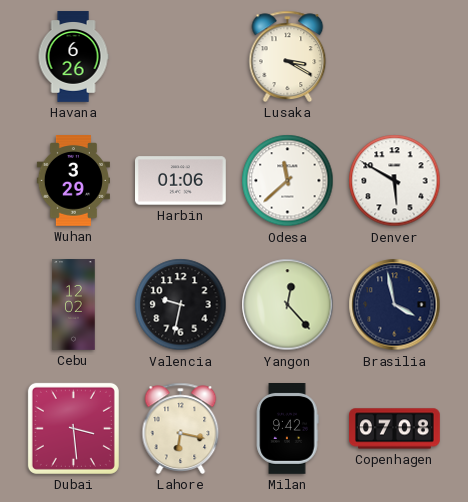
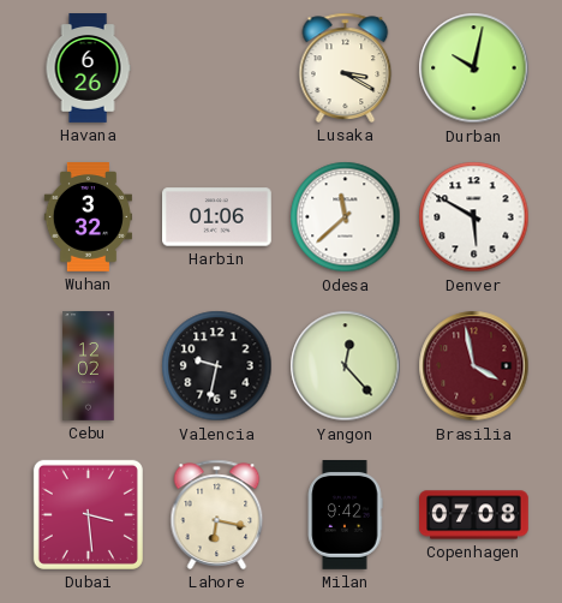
Durban: none -> 10:02 (474, 68)
Wuhan: 3:29 -> 3:32 (88, 217)
Brasilia dial: navy -> burgundy (474, 366)
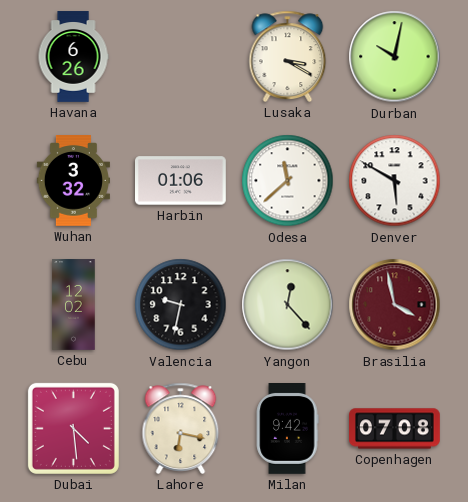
Dubai: 3:29 -> 4:29 (73, 428)
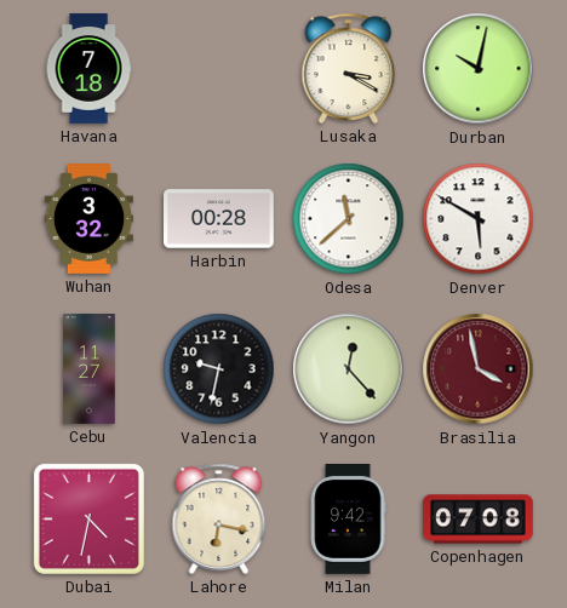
Havana: 6:26 -> 7:18 (88, 69)
Harbin: 01:06 -> 00:28 (219, 219)
Cebu: 12:02 -> 11:27 (90, 369)
Dubai: 4:29 -> 4:32 (88, 518)
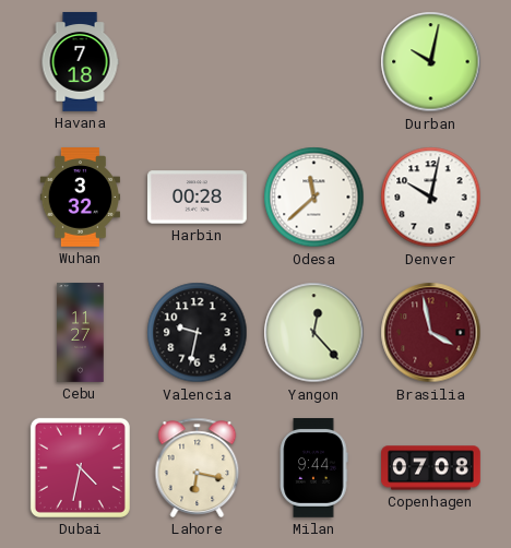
Lusaka: 3:20 -> none (349, 68)
Denver: 5:50 -> 10:02 (431, 198)
Milan: 9:42 -> 9:44 (313, 468)
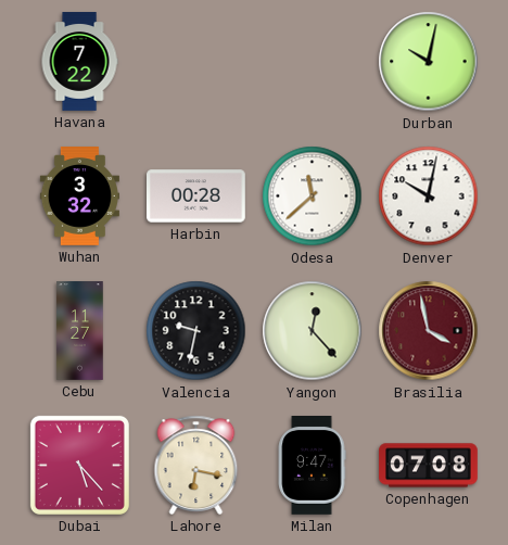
Havana: 7:18 -> 7:22 (79, 62)
Dubai: 4:32 -> 5:23 (79, 465)
Milan: 9:44 -> 9:47 (312, 466)
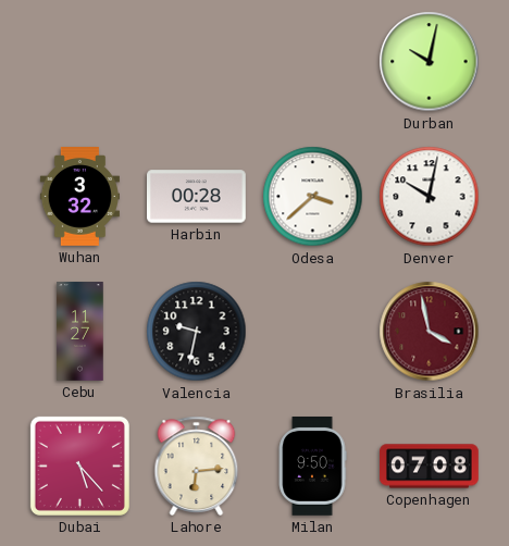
Havana: 7:22 -> none (79, 62)
Odesa: 11:38 -> 3:38 (313, 197)
Yangon: 12:23 -> none (313, 331)
Lahore: 6:17 -> 6:14 (197, 466)
Milan: 9:47 -> 9:50 (312, 467)
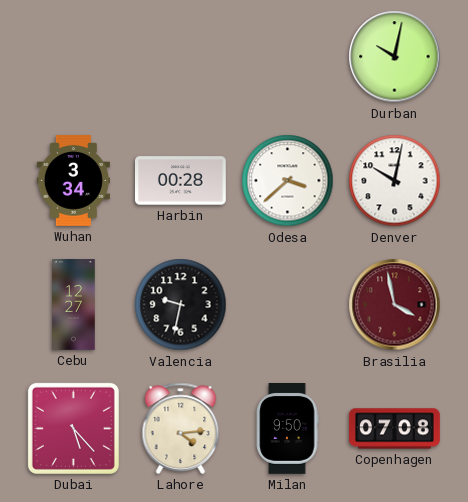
Wuhan: 3:32 -> 3:34 (73, 181)
Cebu: 11:27 -> 12:27 (74, 305)
Lahore: 6:14 -> 4:14 (181, 428)
